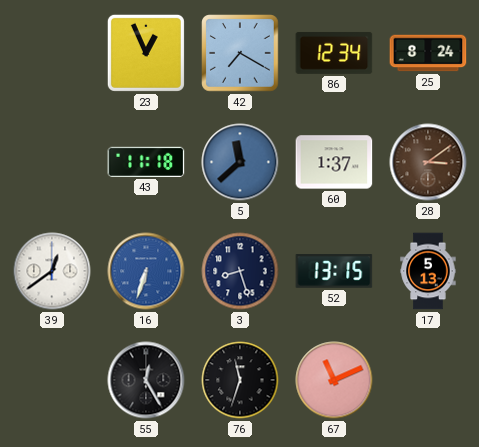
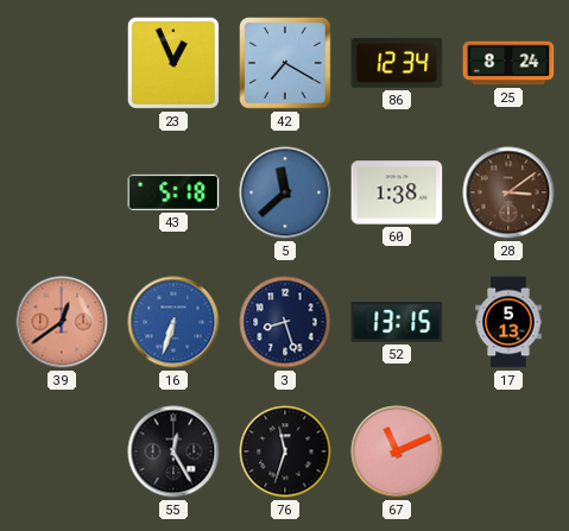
43: 11:18 -> 5:18 (173, 192)
60: 1:37 -> 1:38 (397, 192)
39 dial: white -> salmon (62, 322)
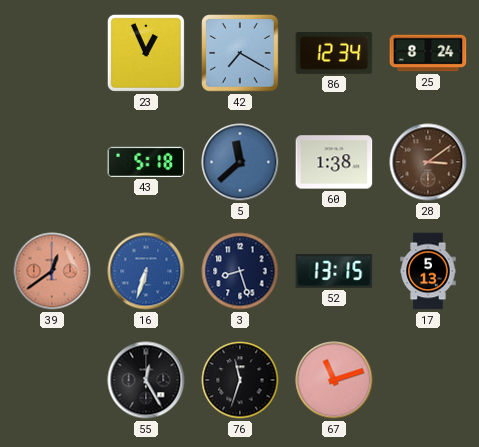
67: 11:11 -> 11:12 (334, 380)
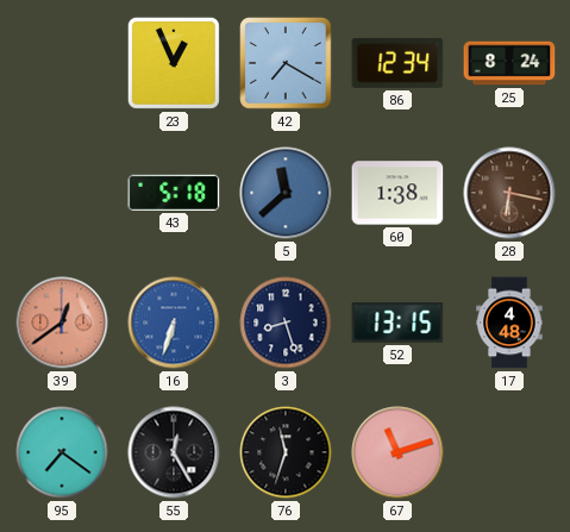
28: 3:09 -> 6:17 (509, 193)
17: 5:13 -> 4:48 (509, 323)
95: none -> 7:21 (62, 452)
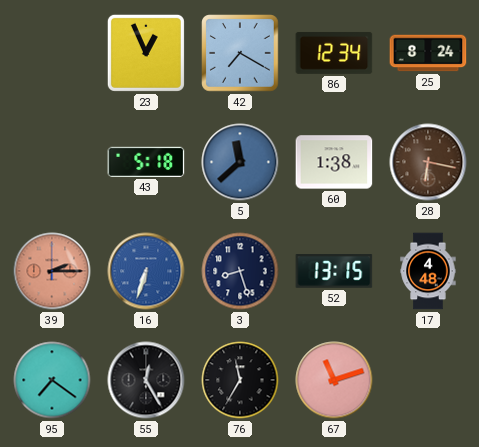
39: 12:39 -> 2:15 (52, 271)
76: 11:33 -> 11:35 (240, 380)
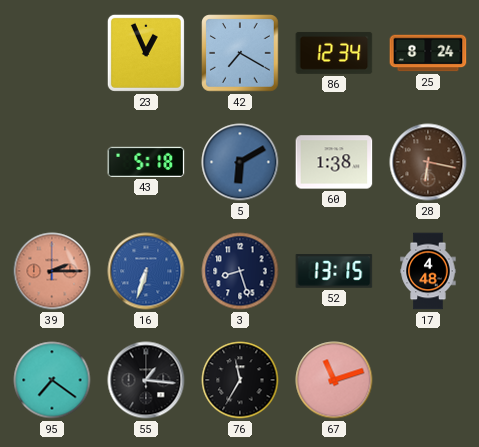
5: 11:38 -> 6:10 (240, 162)
55: 12:25 -> 1:16 (146, 380)
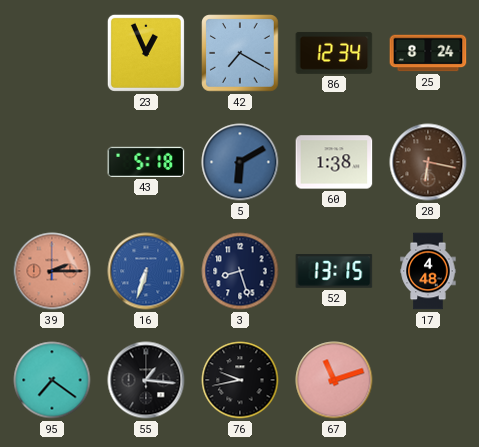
76: 11:35 -> 9:43 (240, 380)
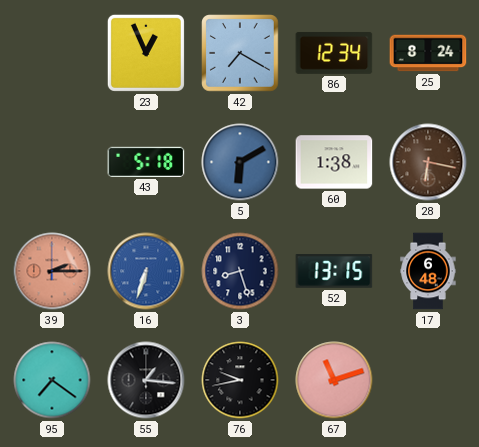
17: 4:48 -> 6:48 (428, 271)
